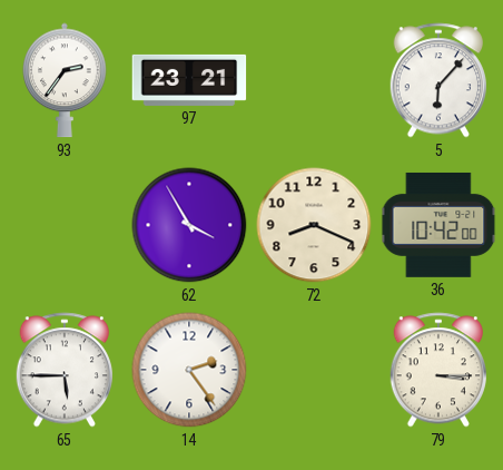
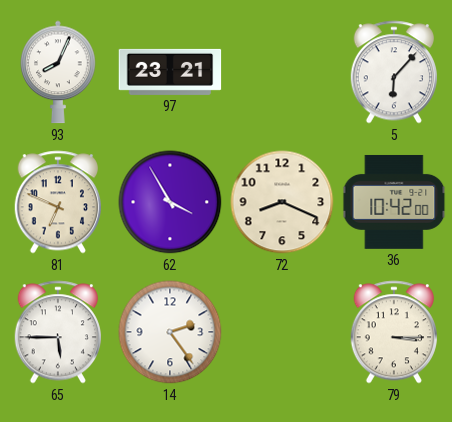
93: 2:36 -> 8:04 (58, 72)
81: none -> 6:49 (57, 202)
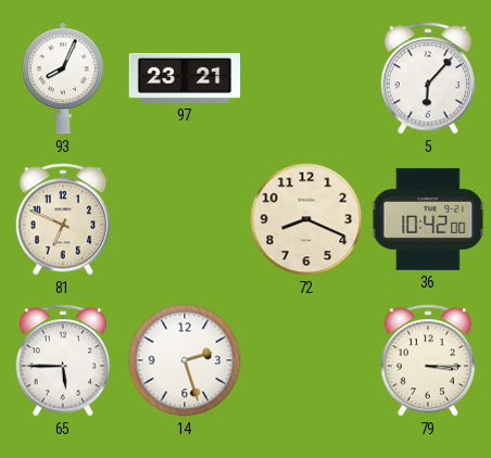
62: 3:55 -> none (170, 202)
14: 2:24 -> 2:27 (185, 360)
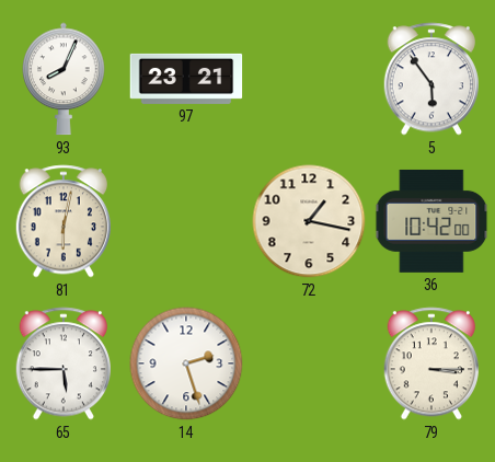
5: 6:07 -> 5:54 (430, 79)
81: 6:49 -> 6:02 (62, 221)
72: 8:19 -> 1:17 (309, 221)
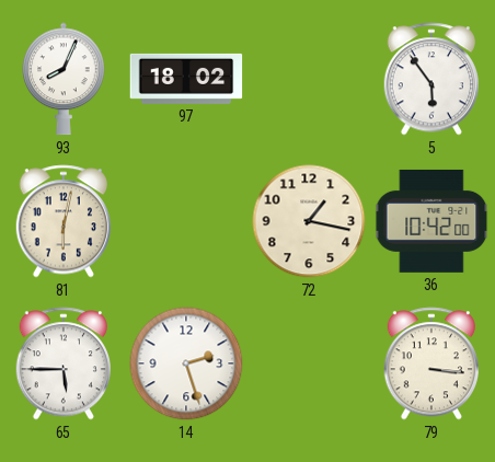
97: 23:21 -> 18:02 (186, 79)
79: 3:15 -> 3:16 (430, 363)
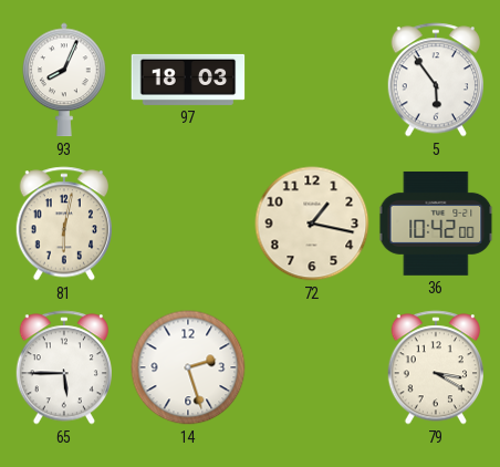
97: 18:02 -> 18:03 (188, 80)
79: 3:16 -> 3:20 (435, 367)
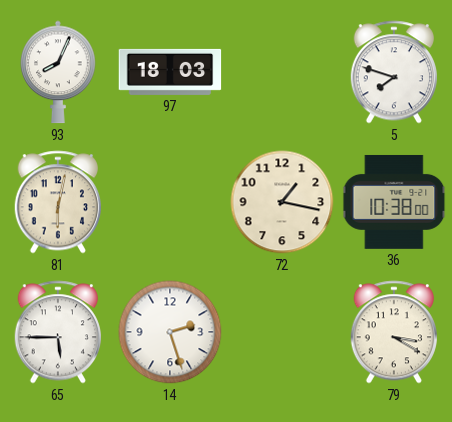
5: 5:54 -> 7:48 (393, 72)
36: 10:42 -> 10:38 (394, 202)
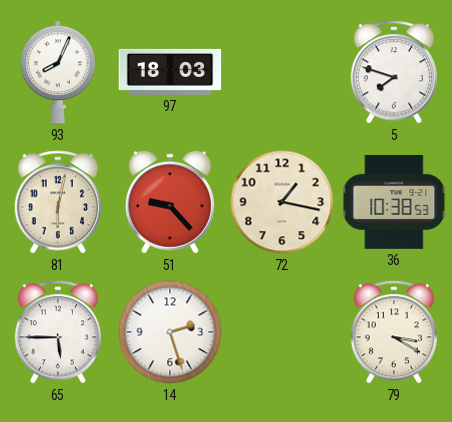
51: none -> 9:23 (170, 202)
36: 10:38:00 -> 10:38:53 (394, 202)
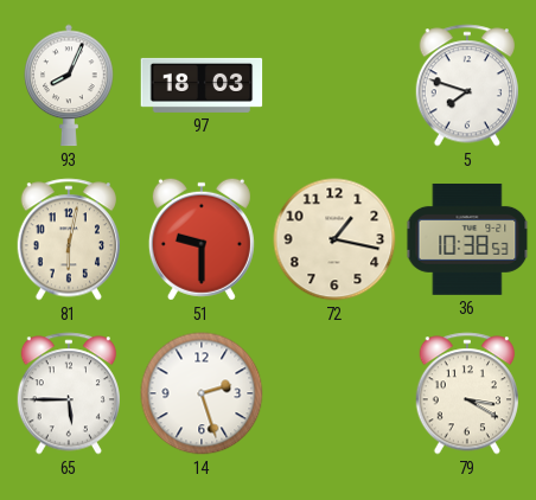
51: 9:23 -> 9:30 (202, 239)
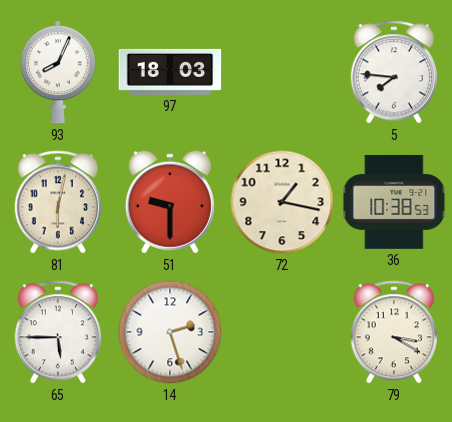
5: 7:48 -> 7:46 (393, 72)
